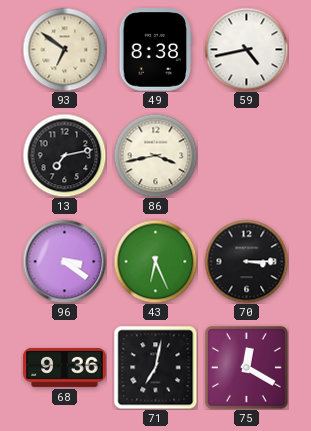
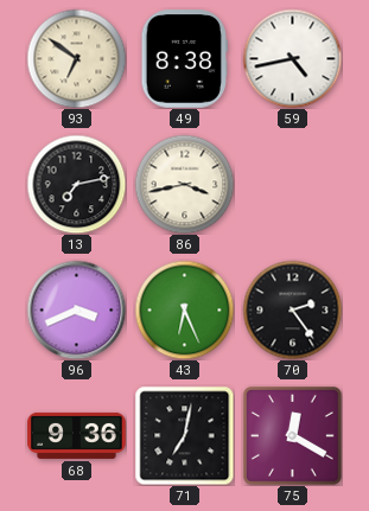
96: 3:21 -> 3:41 (76, 309)
70: 3:15 -> 2:24 (292, 309)
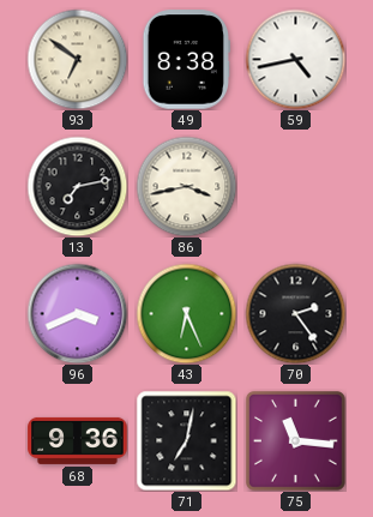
75: 12:20 -> 11:16 (296, 441)
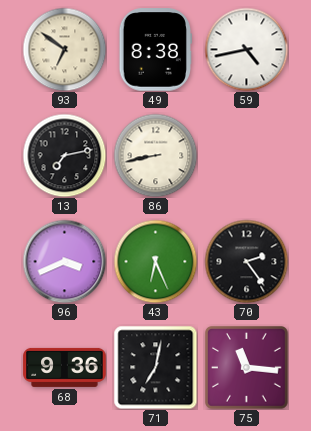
86: 3:43 -> 8:43 (155, 155)
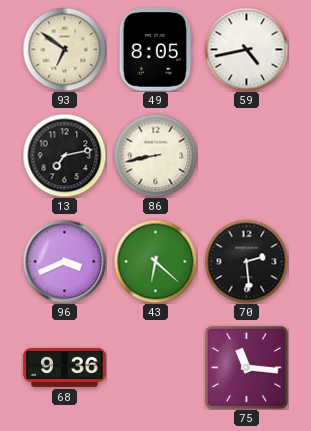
49: 8:38 -> 8:05 (155, 50)
43: 6:26 -> 6:22 (155, 261)
70: 2:24 -> 2:29 (246, 261)
71: 7:02 -> none (155, 367)
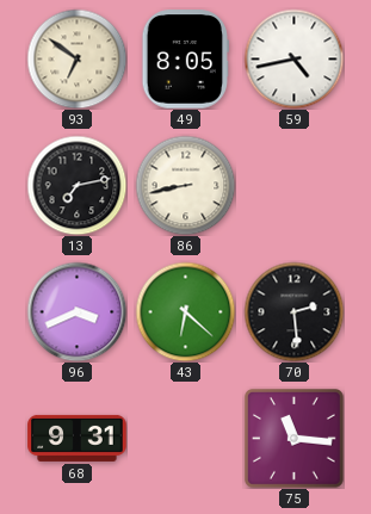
68: 9:36 -> 9:31 (78, 438)
